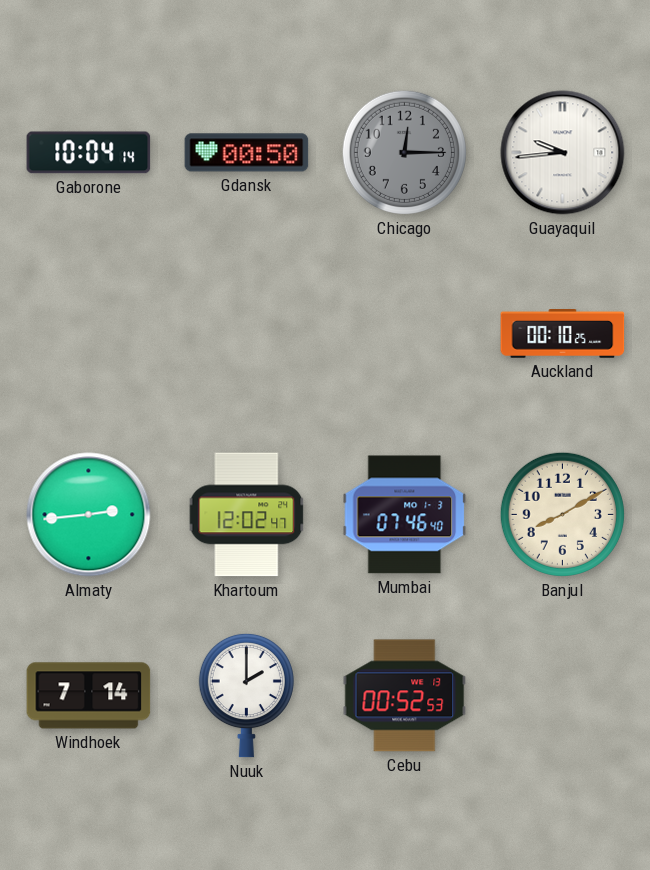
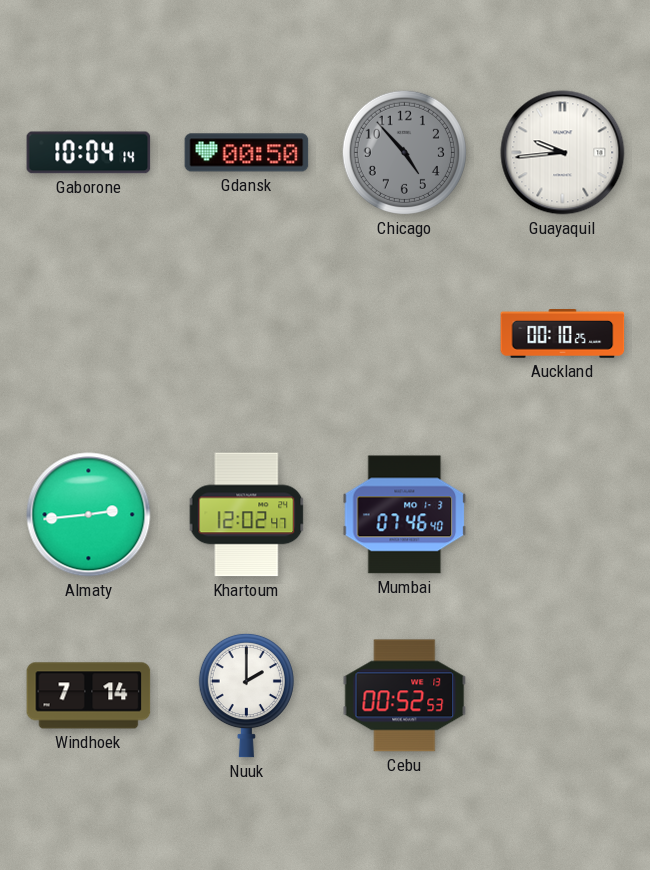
Chicago: 12:15 -> 4:53 (404, 152)
Banjul: 8:10 -> none (562, 514)
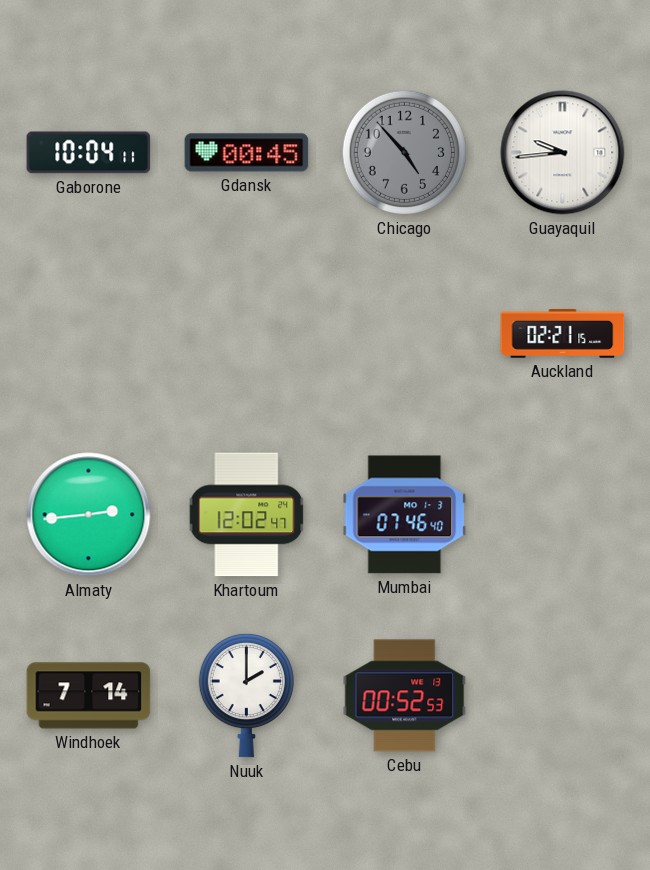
Gaborone: 10:04:14 -> 10:04:11 (89, 153)
Gdansk: 00:50 -> 00:45 (247, 153)
Auckland: 00:10 -> 02:21 (563, 334)
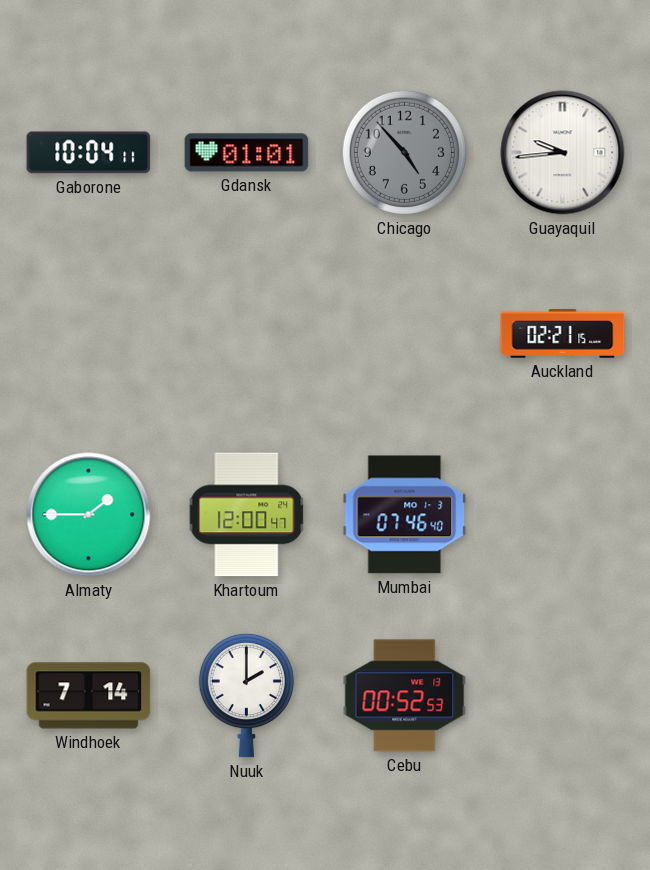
Gdansk: 00:45 -> 01:01 (247, 153)
Almaty: 2:44 -> 1:45 (89, 515)
Khartoum: 12:02 -> 12:00 (247, 515)
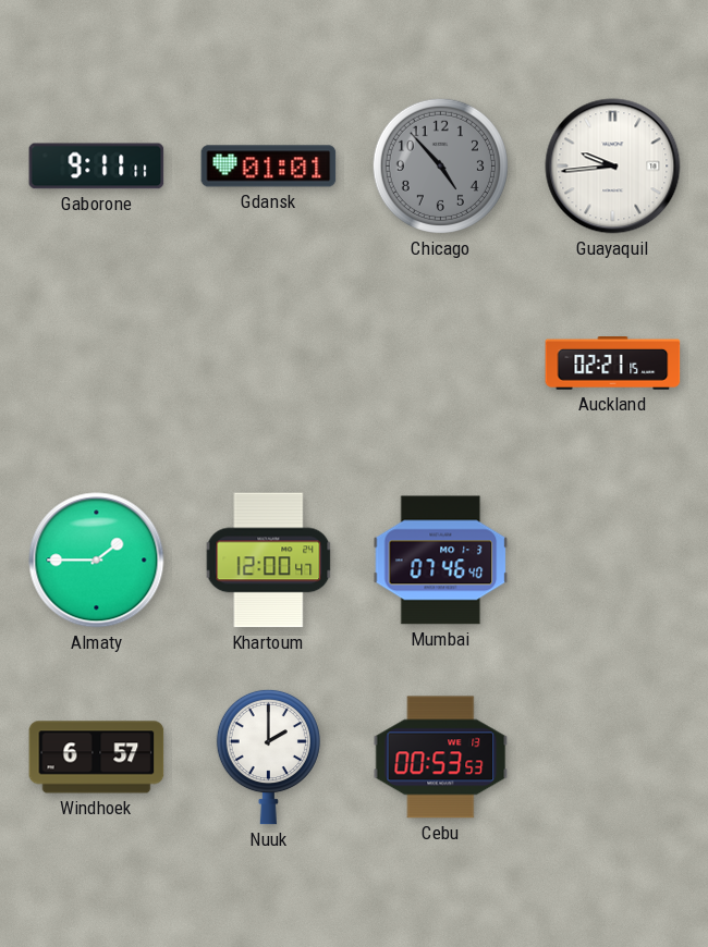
Gaborone: 10:04 -> 9:11 (97, 167)
Windhoek: 7:14 -> 6:57 (97, 758)
Cebu: 00:52 -> 00:53 (441, 758)
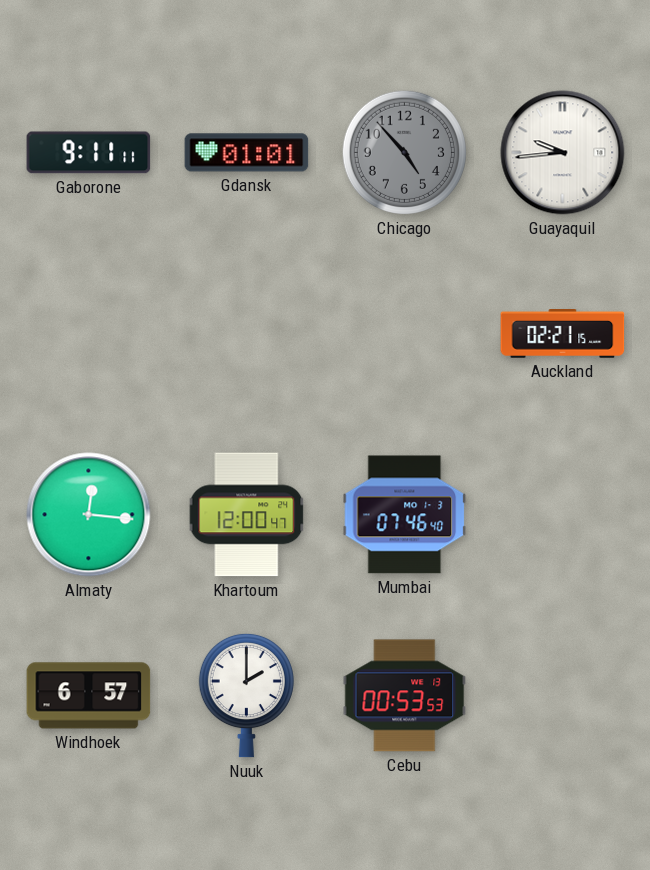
Almaty: 1:45 -> 12:16 (89, 515)
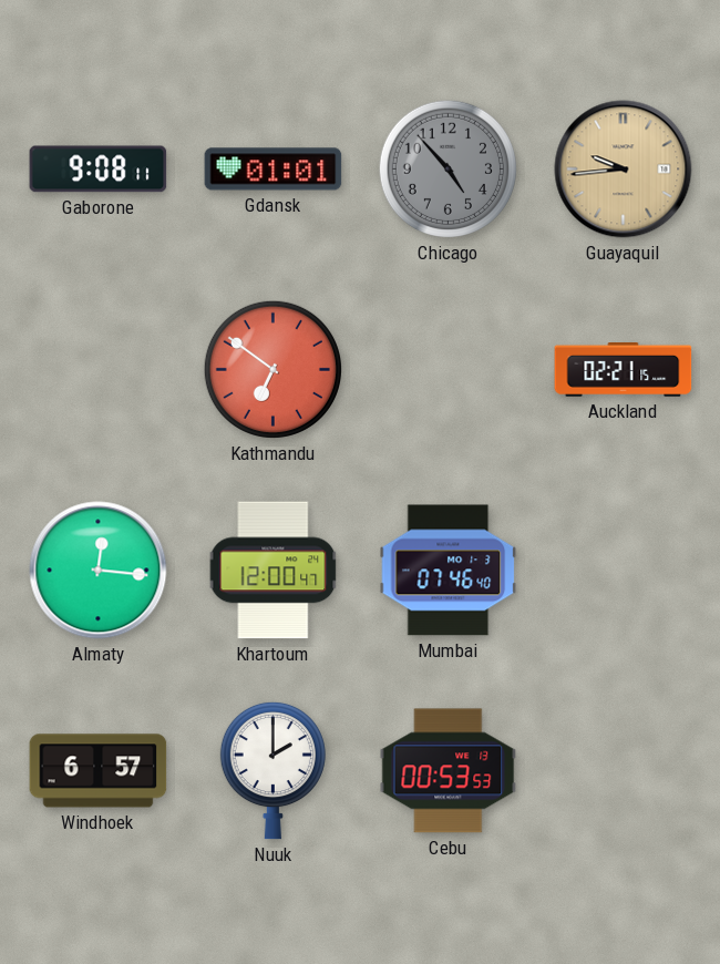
Gaborone: 9:11 -> 9:08 (99, 170)
Guayaquil dial: white -> champagne (624, 170)
Kathmandu: none -> 6:51 (272, 369)
